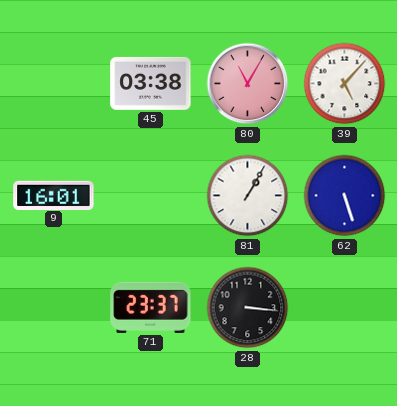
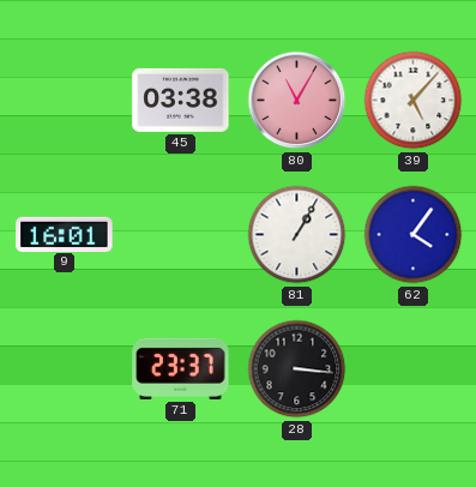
62: 5:27 -> 4:06 (414, 235)
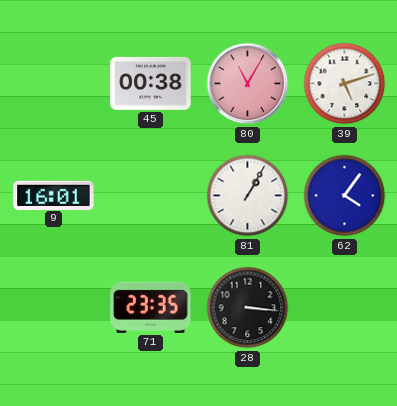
45: 03:38 -> 00:38 (151, 83)
39: 5:07 -> 5:12 (345, 84)
71: 23:37 -> 23:35 (151, 307)
